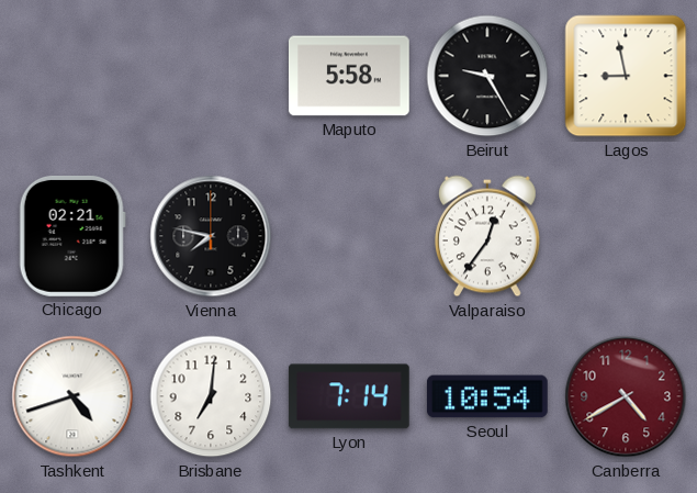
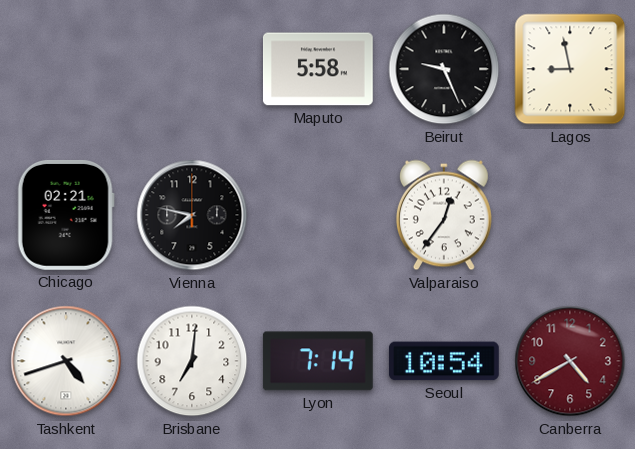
Beirut: 9:25 -> 9:26 (444, 69)
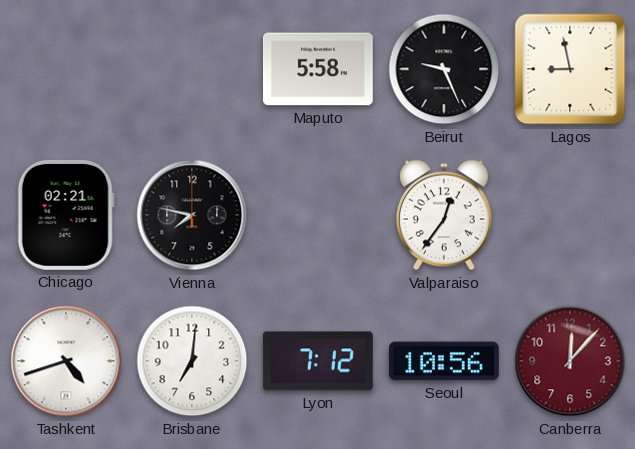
Lyon: 7:14 -> 7:12 (318, 361)
Seoul: 10:54 -> 10:56 (444, 361)
Canberra: 4:40 -> 12:07 (570, 361)
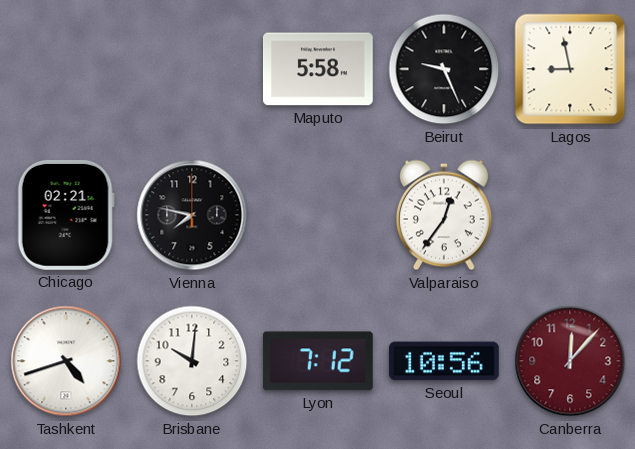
Brisbane: 7:01 -> 10:01 (192, 361)
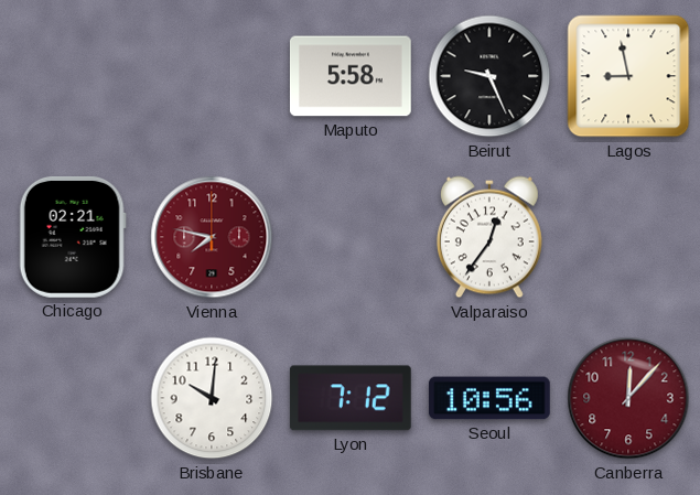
Vienna dial: black -> burgundy (212, 237)
Tashkent: 4:42 -> none (66, 361)
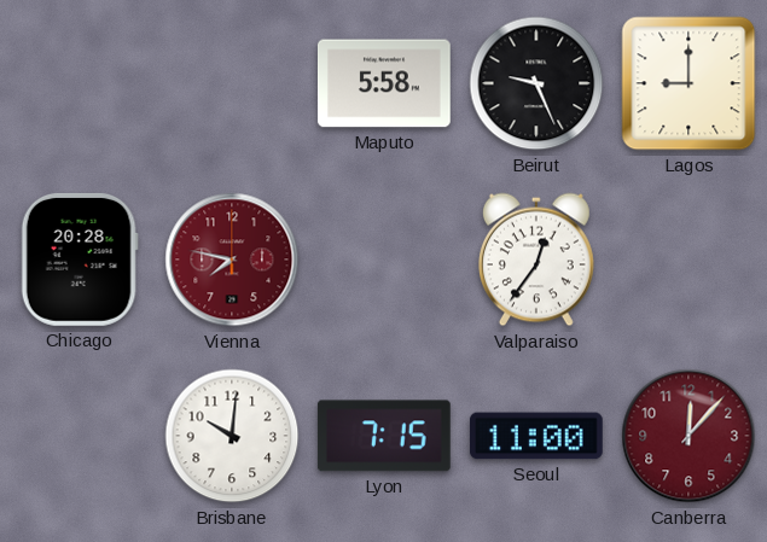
Lagos: 8:58 -> 9:00 (688, 83)
Chicago: 02:21 -> 20:28 (80, 260)
Lyon: 7:12 -> 7:15 (384, 436)
Seoul: 10:56 -> 11:00 (536, 436)
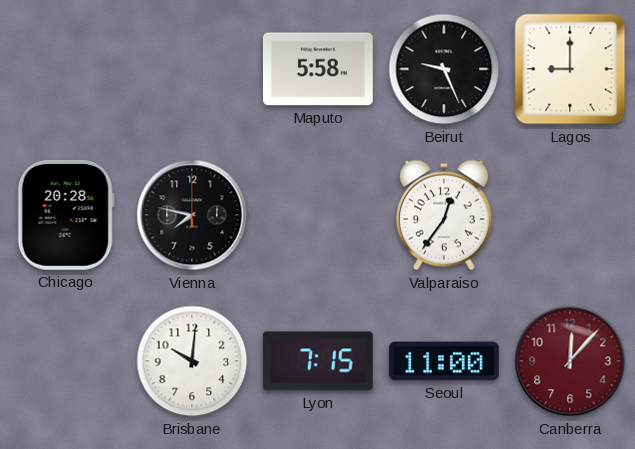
Vienna dial: burgundy -> black (192, 215)
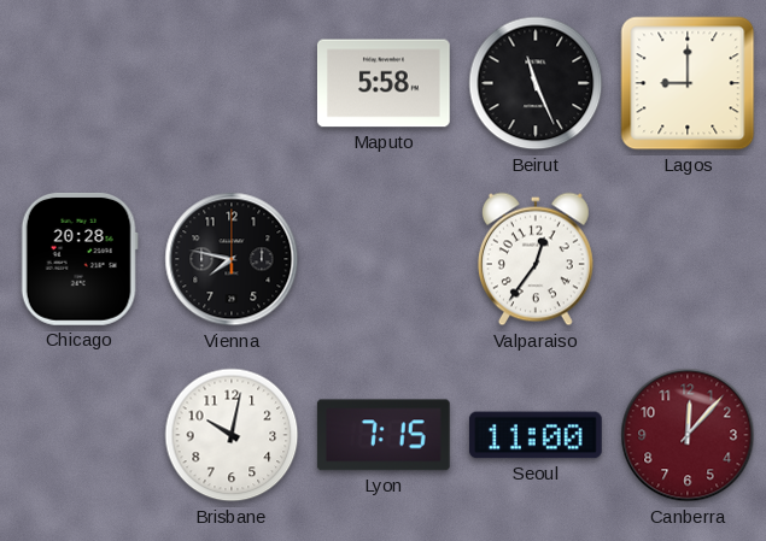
Beirut: 9:26 -> 11:26 (536, 83)
Brisbane: 10:01 -> 10:02 (232, 435)
